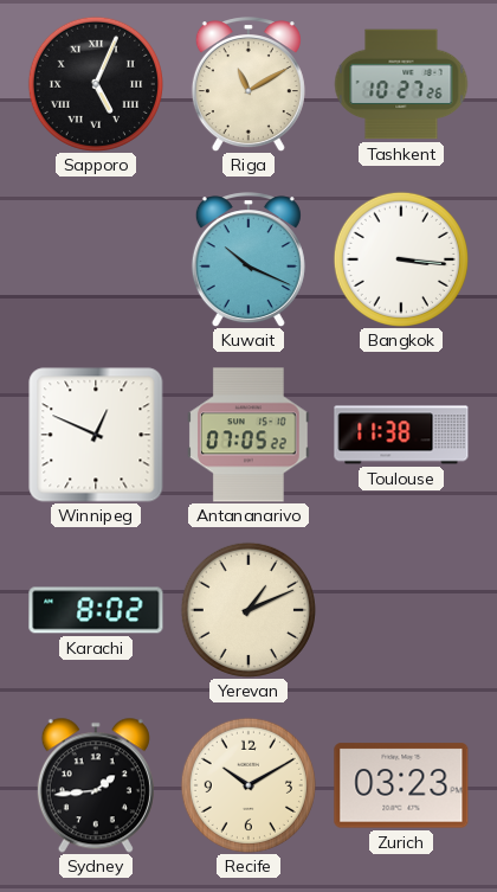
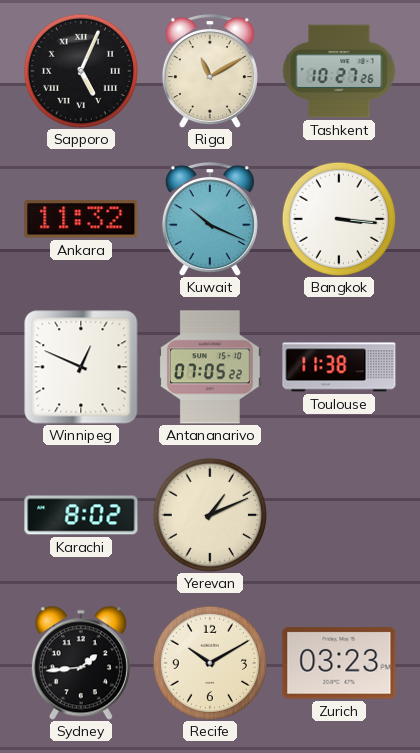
Ankara: none -> 11:32 (81, 219)
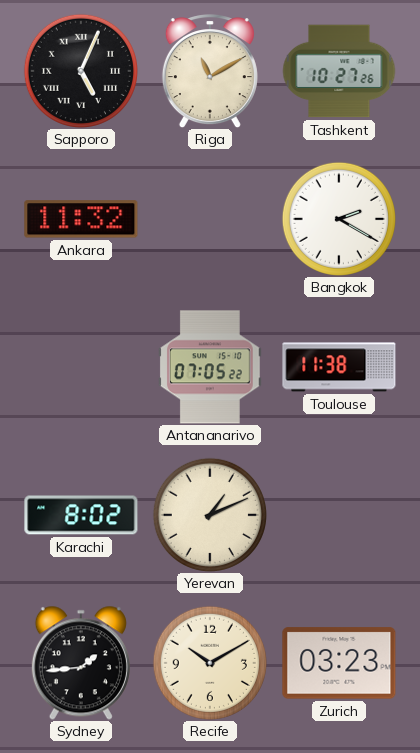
Kuwait: 10:19 -> none (210, 219)
Bangkok: 3:16 -> 2:20 (339, 219)
Winnipeg: 12:49 -> none (81, 367)
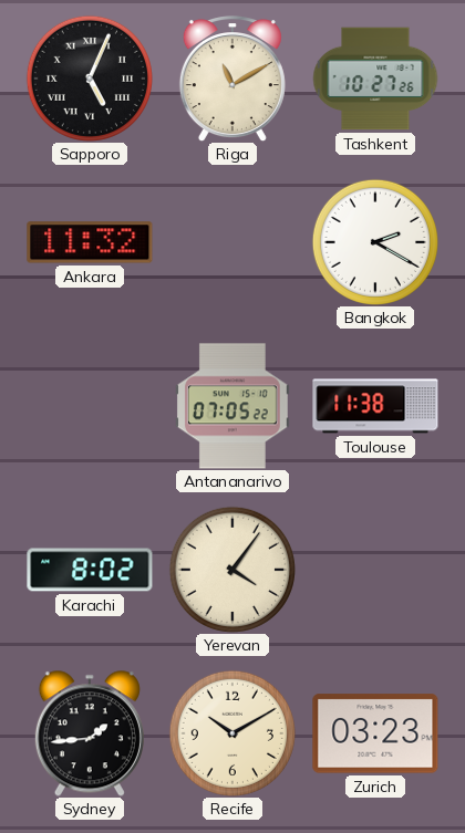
Yerevan: 1:11 -> 4:06 (232, 570)
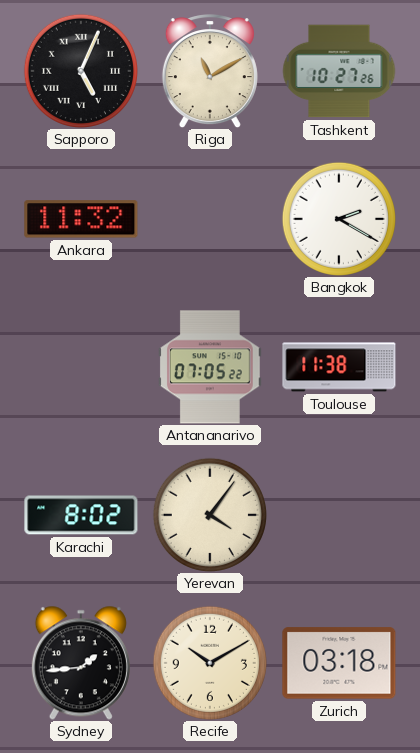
Zurich: 03:23 -> 03:18 (339, 663)
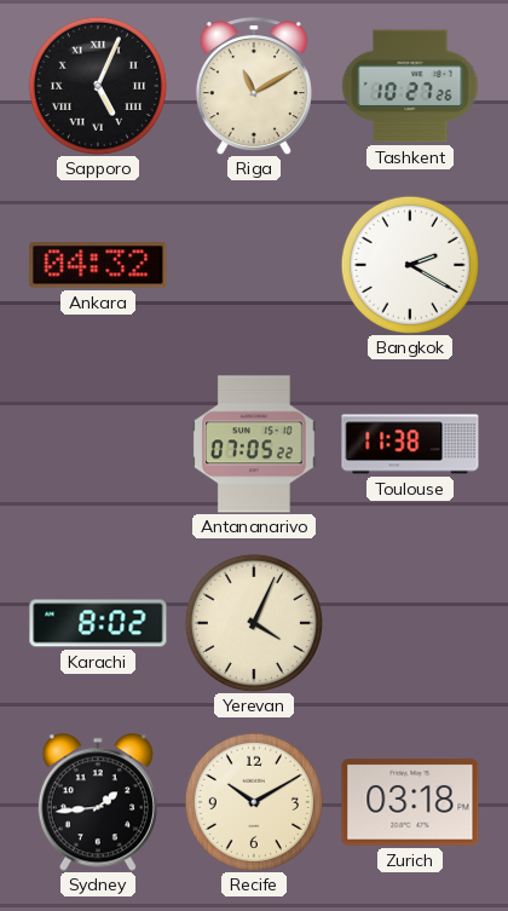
Ankara: 11:32 -> 04:32 (98, 265)
Yerevan: 4:06 -> 4:04 (254, 623)
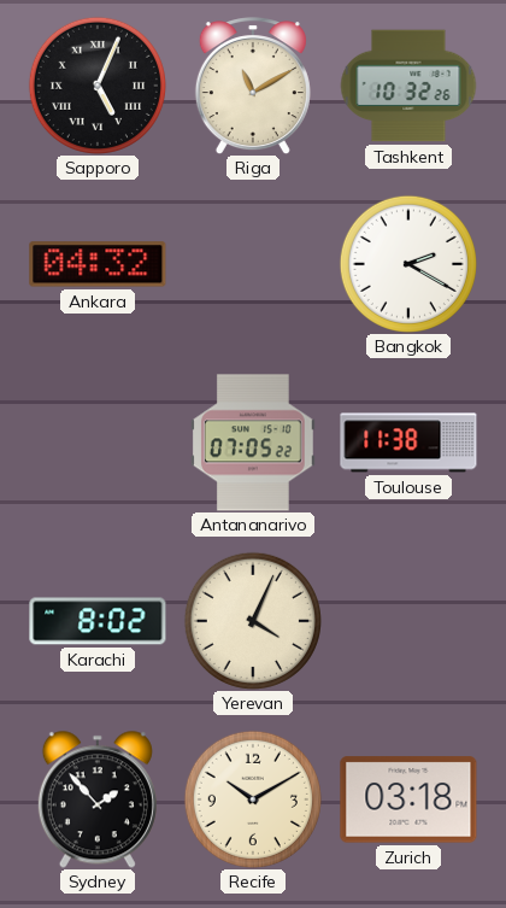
Tashkent: 10:27 -> 10:32 (408, 86)
Sydney: 1:44 -> 1:53 (98, 799)
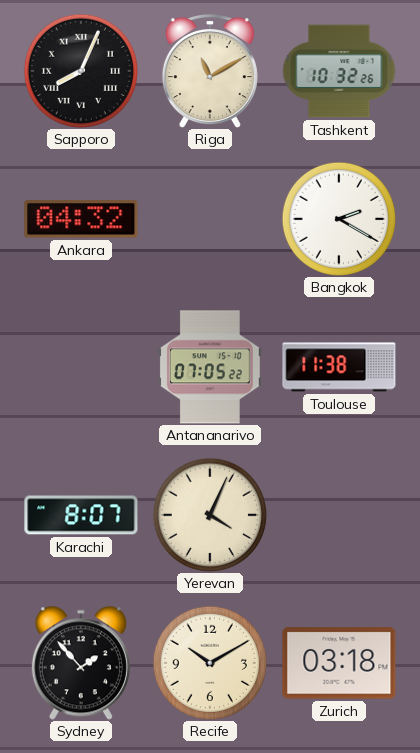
Sapporo: 5:04 -> 8:04 (81, 71)
Karachi: 8:02 -> 8:07 (81, 515)
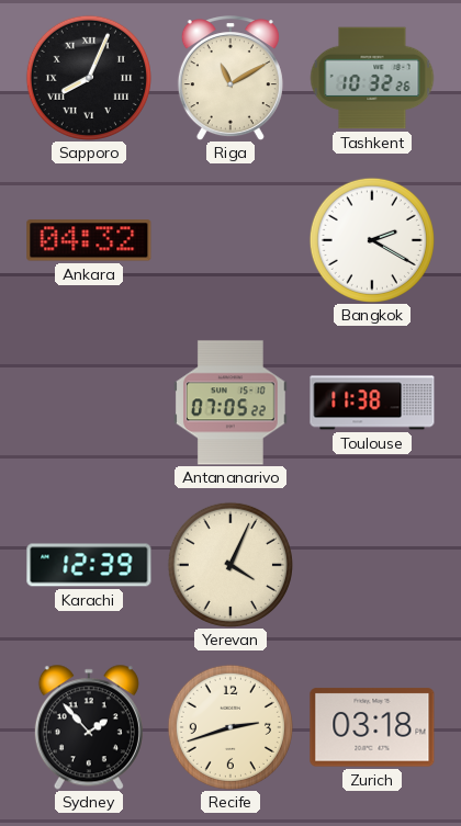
Karachi: 8:07 -> 12:39 (89, 565)
Recife: 10:10 -> 2:42 (231, 727)
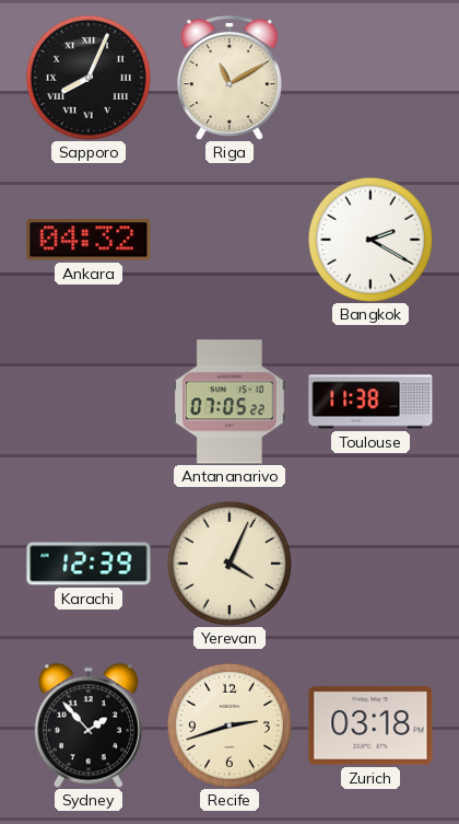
Tashkent: 10:32 -> none (372, 78)
